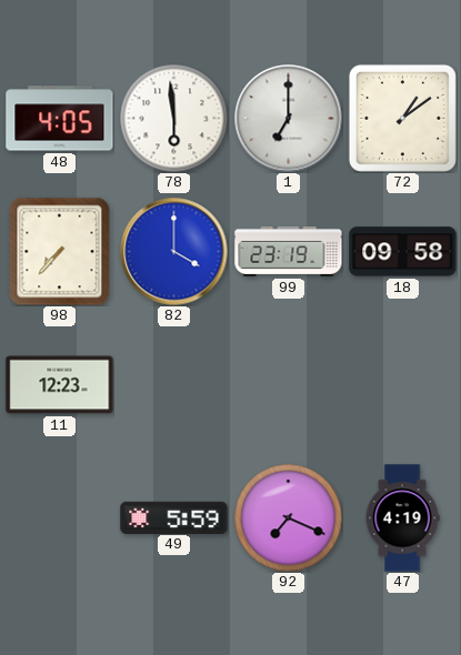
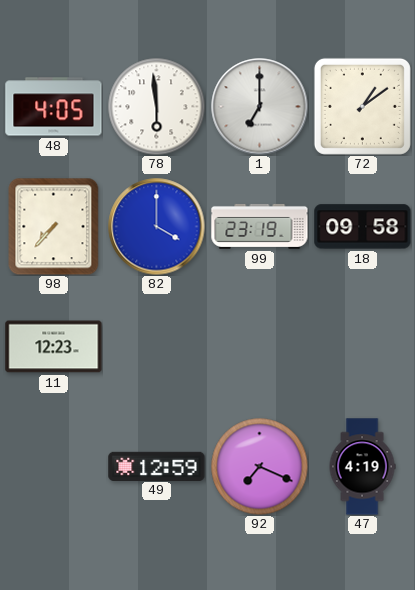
49: 5:59 -> 12:59 (157, 466)
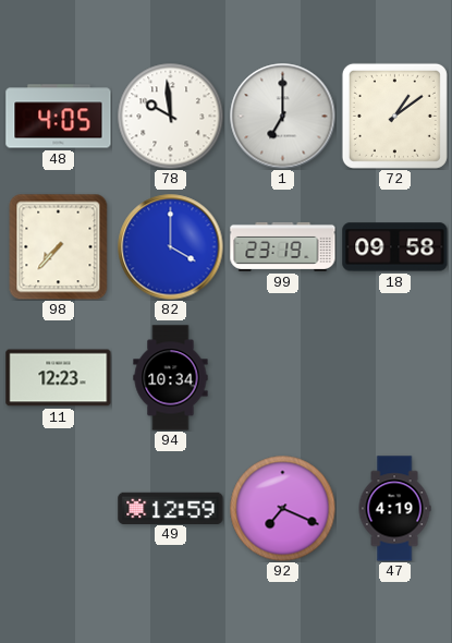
78: 5:59 -> 9:59 (170, 116)
94: none -> 10:34 (171, 378)
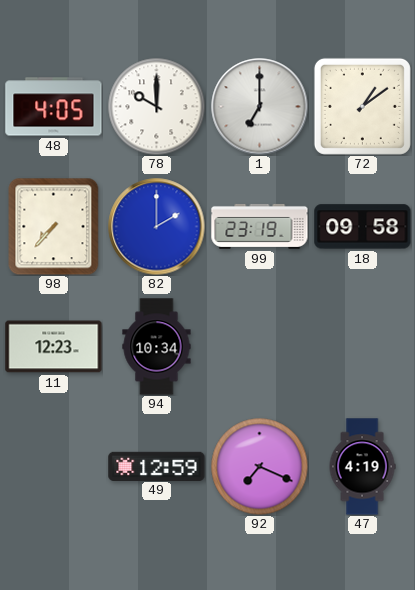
78: 9:59 -> 10:00 (156, 106)
82: 4:00 -> 2:00 (157, 227)
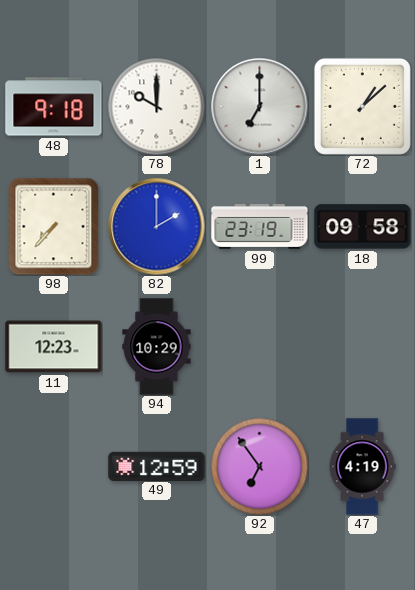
48: 4:05 -> 9:18 (54, 107)
72: 1:09 -> 1:08 (362, 106)
94: 10:34 -> 10:29 (157, 347)
92: 7:19 -> 6:54 (259, 466)
